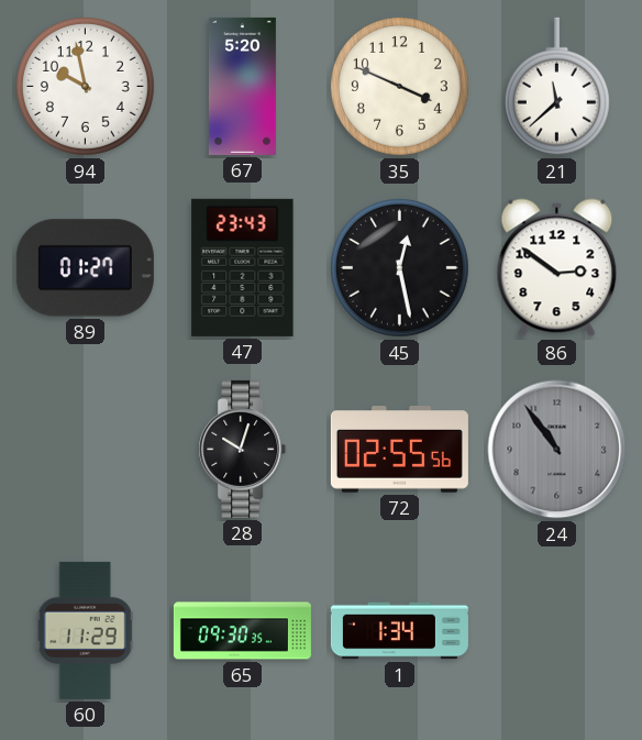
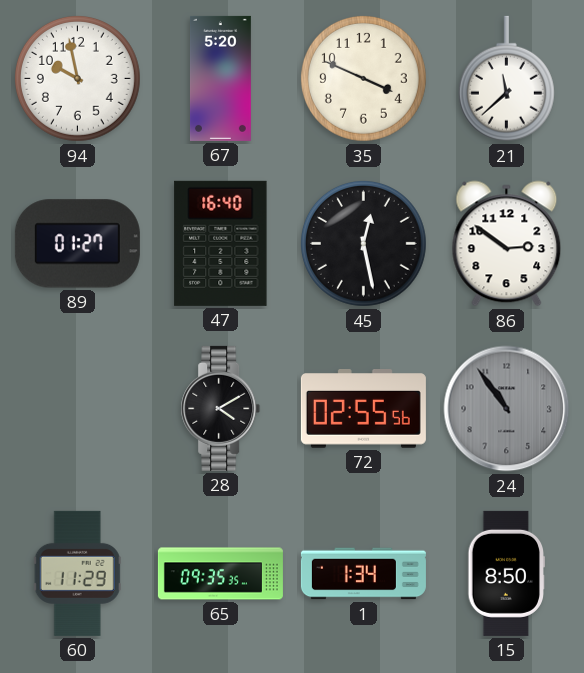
47: 23:43 -> 16:40 (221, 243)
28: 10:03 -> 4:10 (221, 408)
65: 09:30 -> 09:35 (220, 574)
15: none -> 8:50 (506, 573)
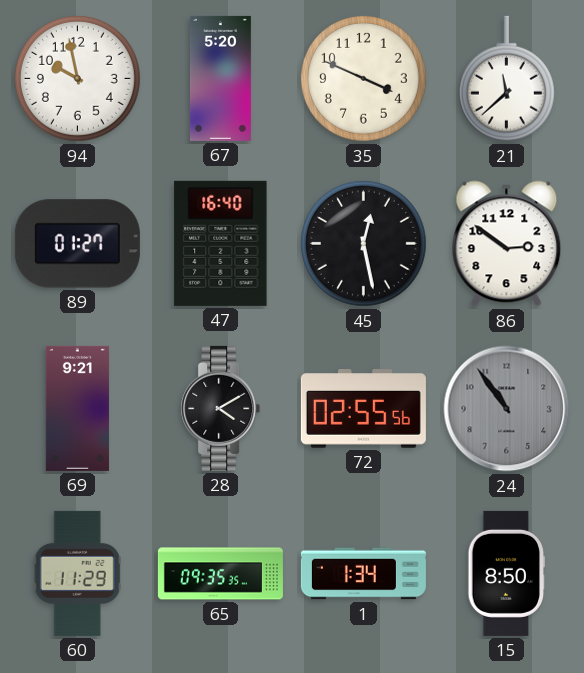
69: none -> 9:21 (77, 408)
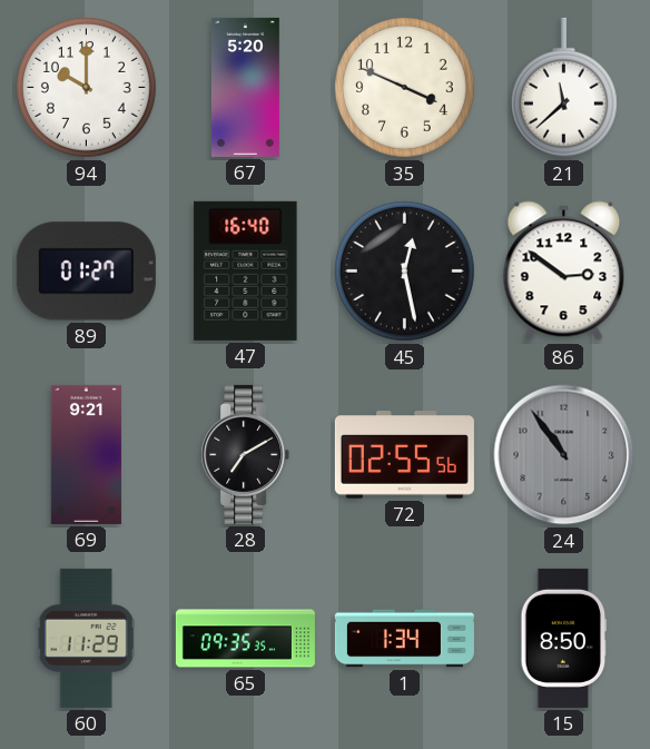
94: 9:58 -> 10:00 (86, 87)
28: 4:10 -> 7:10 (246, 454)
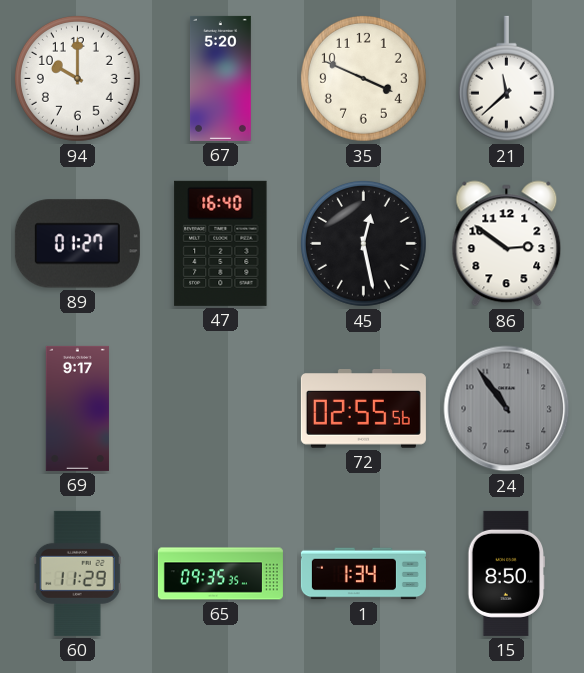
69: 9:21 -> 9:17 (77, 408)
28: 7:10 -> none (246, 454)
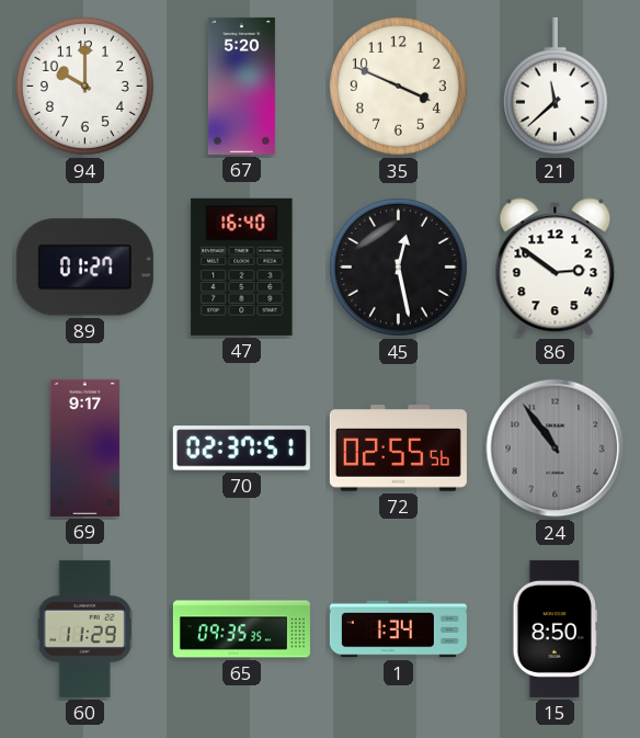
70: none -> 02:37 (241, 449)
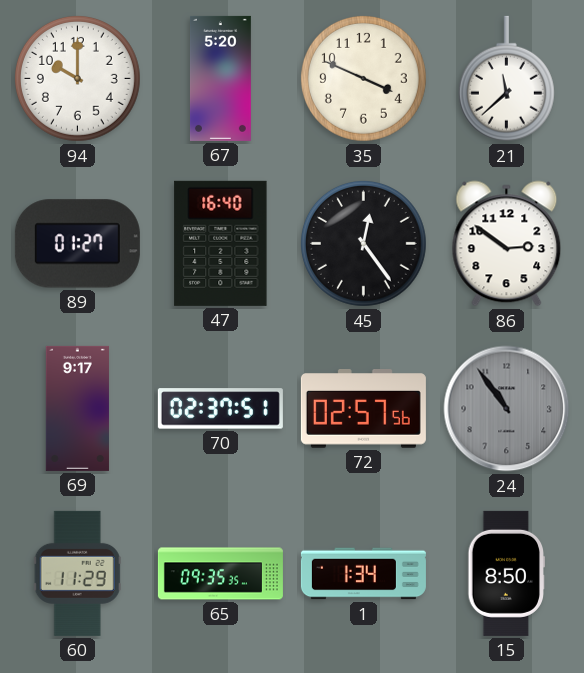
45: 12:28 -> 12:24 (363, 243)
72: 02:55 -> 02:57 (363, 409)
